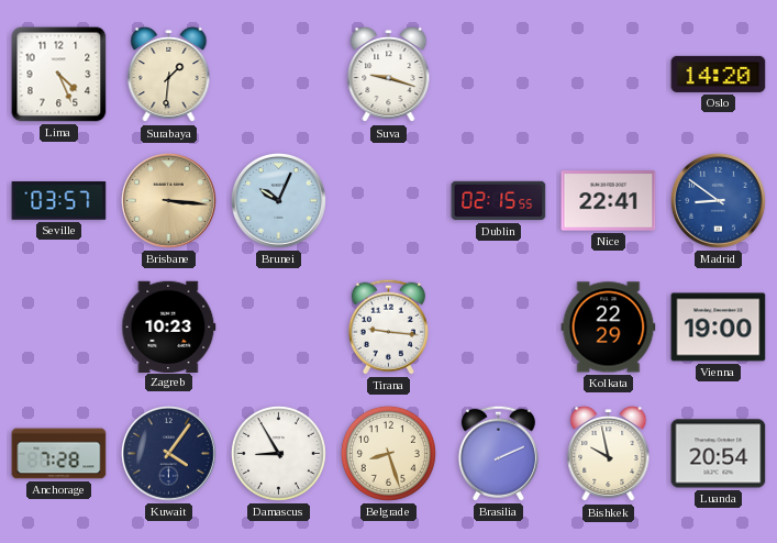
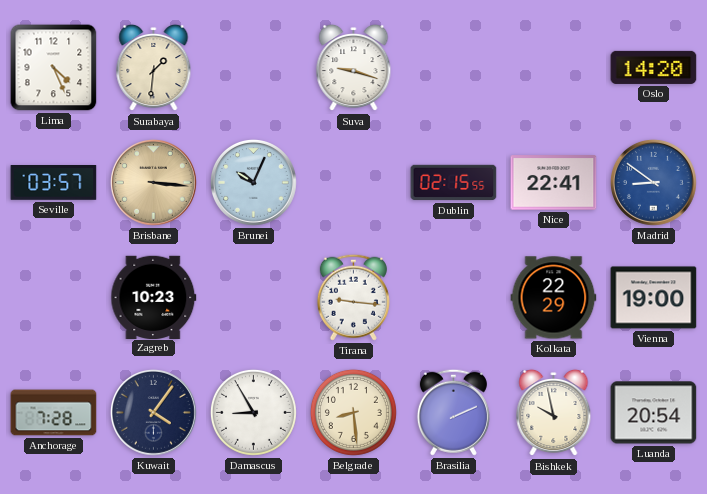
Belgrade: 8:27 -> 8:29 (353, 412)
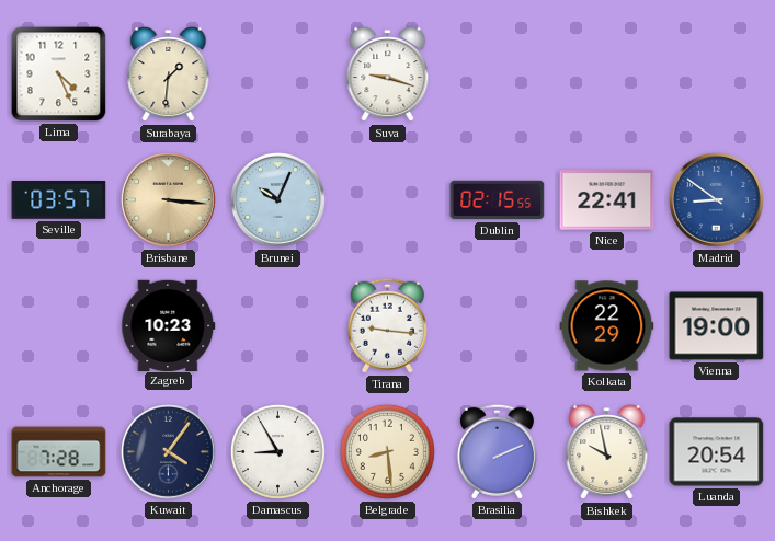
Oslo: 14:20 -> none (654, 67)
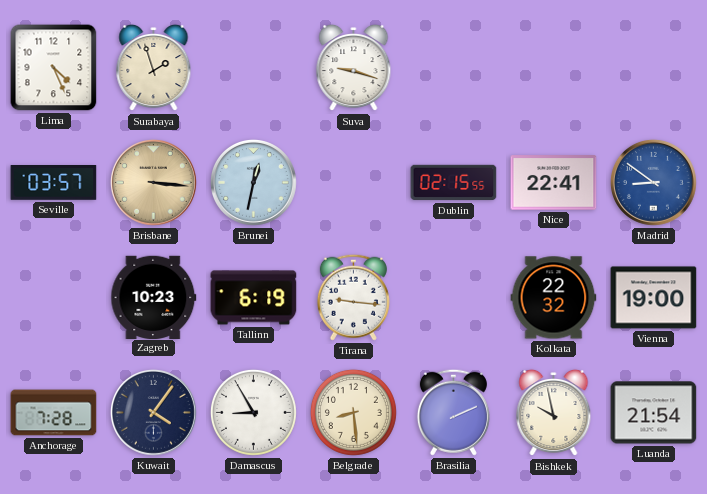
Surabaya: 1:31 -> 1:57 (154, 68)
Brunei: 10:04 -> 12:32 (253, 182)
Tallinn: none -> 6:19 (254, 298)
Kolkata: 22:29 -> 22:32 (554, 298)
Luanda: 20:54 -> 21:54 (654, 413)
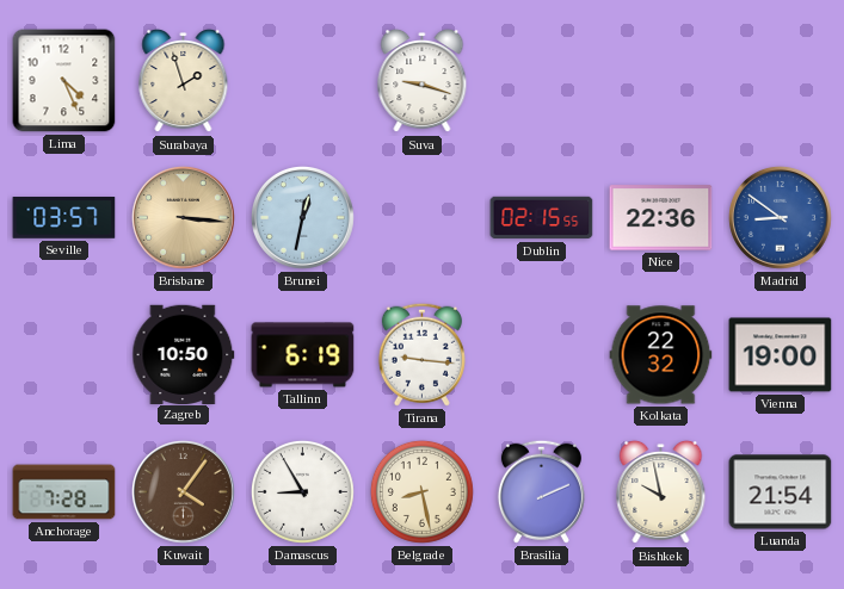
Nice: 22:41 -> 22:36 (661, 218)
Zagreb: 10:23 -> 10:50 (184, 354)
Kuwait dial: navy -> brown (183, 491)
Belgrade: 8:29 -> 8:28 (421, 491)
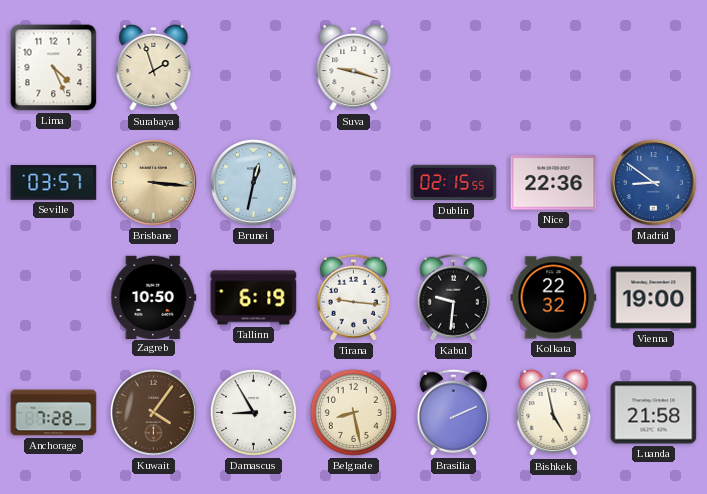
Kabul: none -> 9:31 (453, 297)
Bishkek: 9:58 -> 4:58 (554, 413)
Luanda: 21:54 -> 21:58 (654, 413)
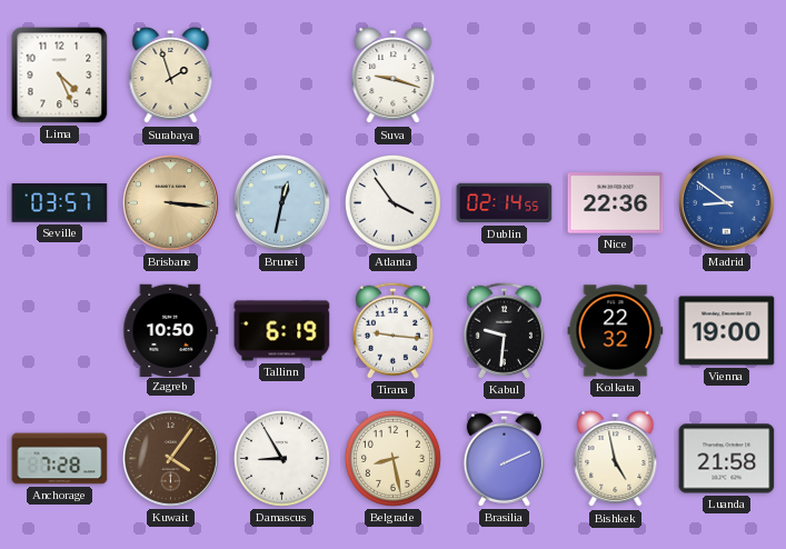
Atlanta: none -> 3:54 (392, 202)
Dublin: 02:15 -> 02:14 (505, 203)
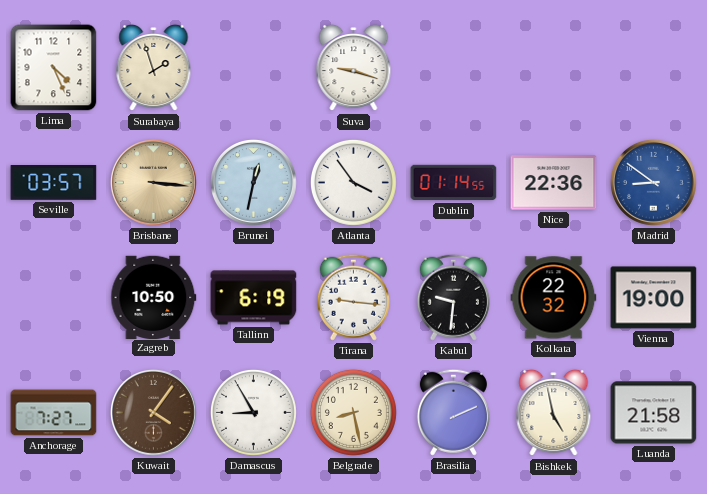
Dublin: 02:14 -> 01:14 (454, 183)
Anchorage: 7:28 -> 7:27 (54, 413)
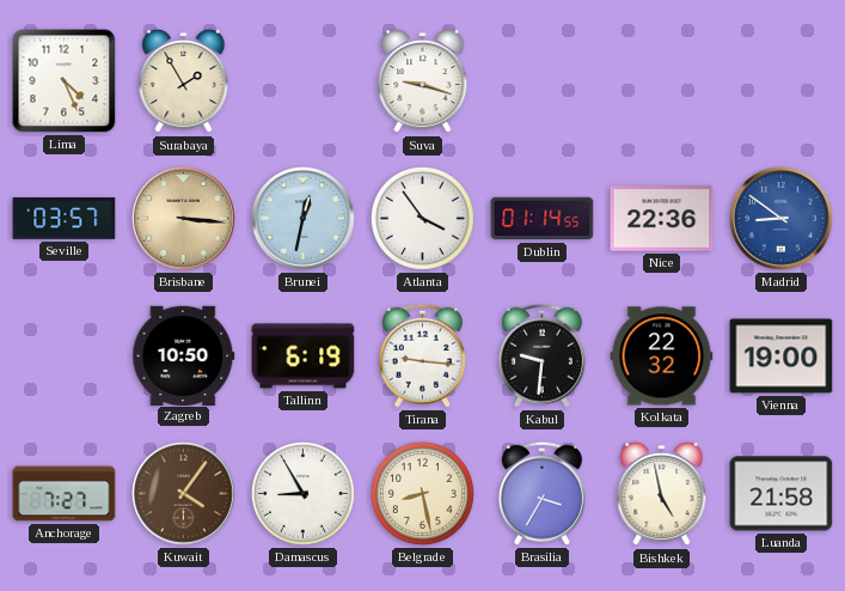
Surabaya: 1:57 -> 1:55 (184, 81)
Brasilia: 2:11 -> 3:35 (541, 493)
